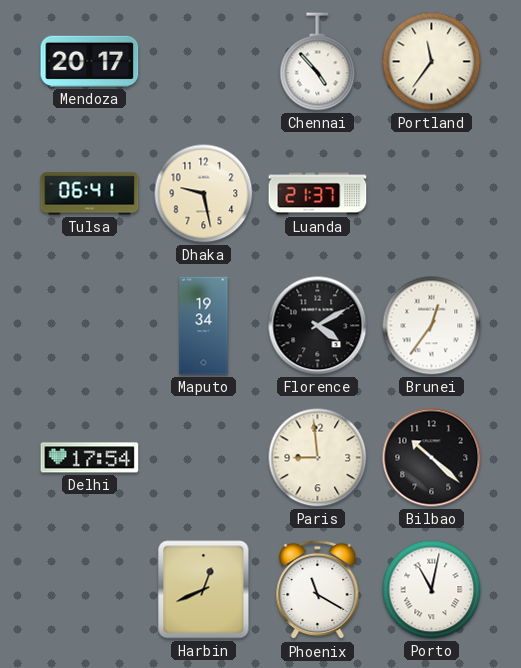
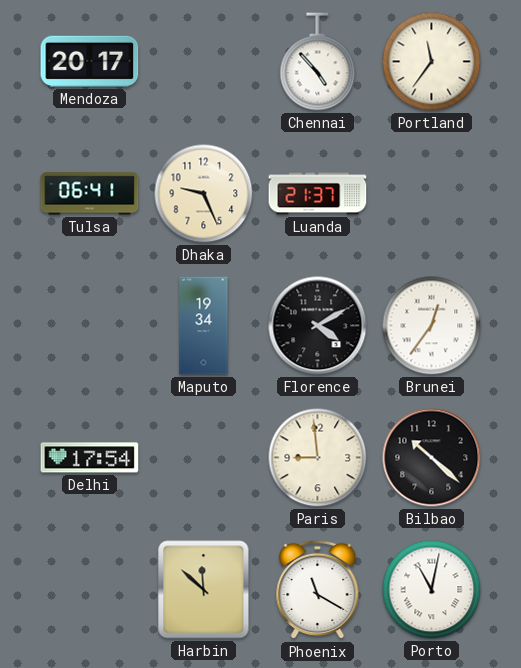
Dhaka: 9:28 -> 9:26 (204, 194)
Harbin: 12:41 -> 11:52 (204, 590)
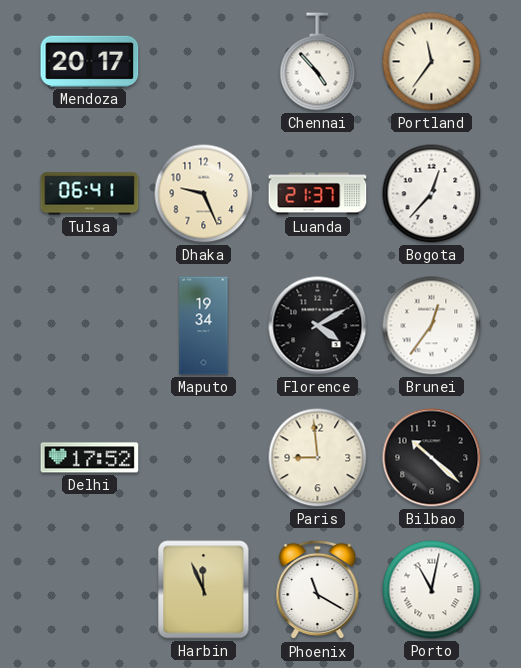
Bogota: none -> 12:37 (432, 194)
Delhi: 17:54 -> 17:52 (90, 458)
Harbin: 11:52 -> 11:56 (204, 590)
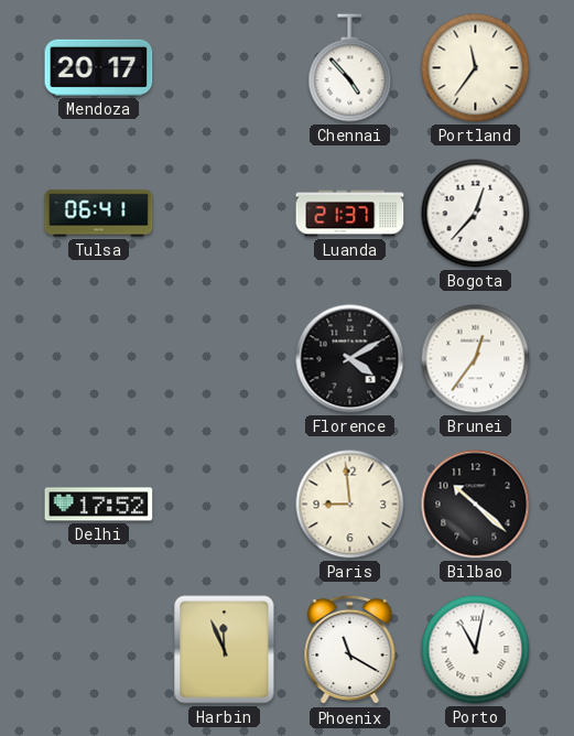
Dhaka: 9:26 -> none (204, 194)
Maputo: 19:34 -> none (204, 326)
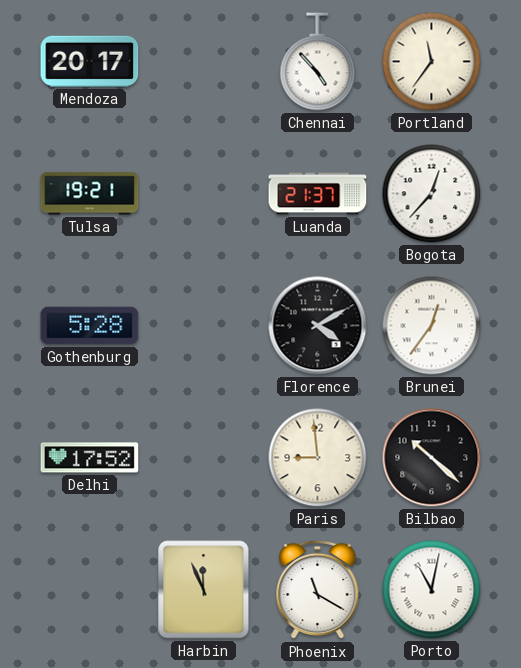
Tulsa: 06:41 -> 19:21 (90, 194)
Gothenburg: none -> 5:28 (90, 326)
